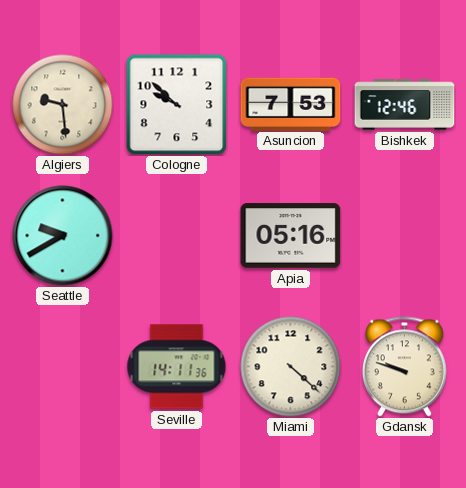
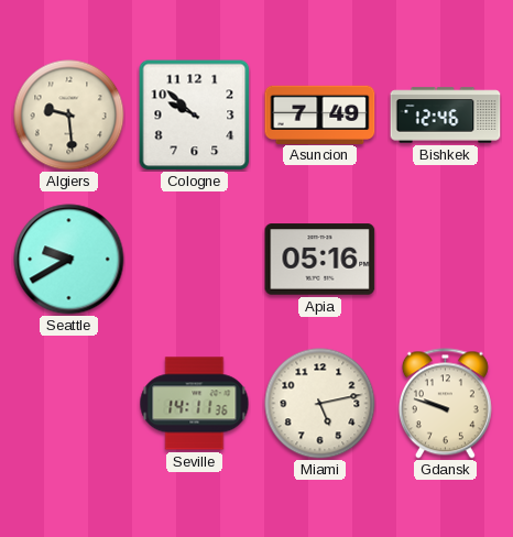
Asuncion: 7:53 -> 7:49 (320, 114)
Miami: 4:22 -> 5:13 (320, 404)
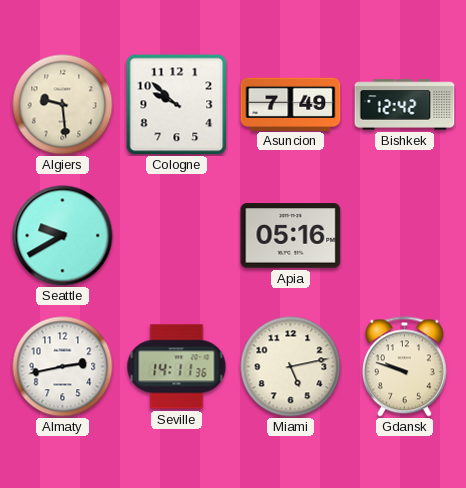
Bishkek: 12:46 -> 12:42 (405, 105)
Almaty: none -> 2:43 (63, 367)
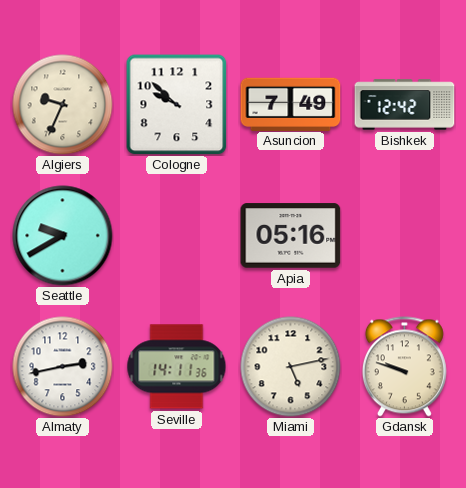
Algiers: 9:29 -> 9:34 (63, 105)
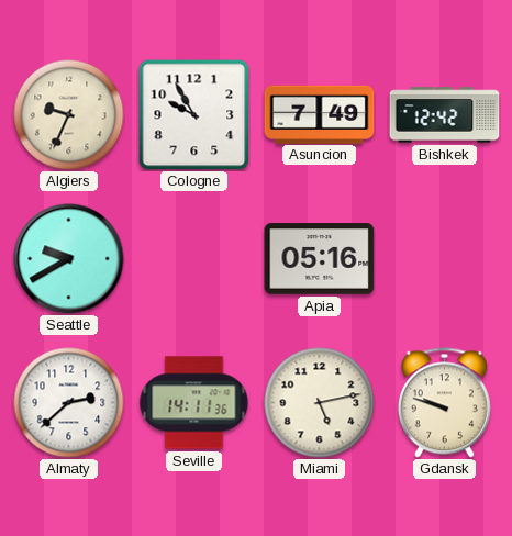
Cologne: 9:52 -> 9:55 (194, 115)
Almaty: 2:43 -> 2:38 (69, 403)
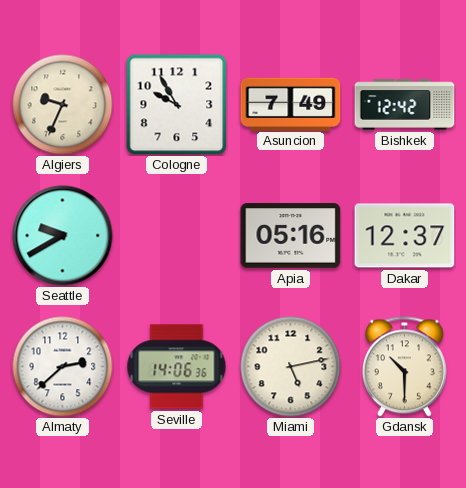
Dakar: none -> 12:37 (405, 236)
Seville: 14:11 -> 14:06 (177, 367)
Gdansk: 9:48 -> 10:30 (404, 367)
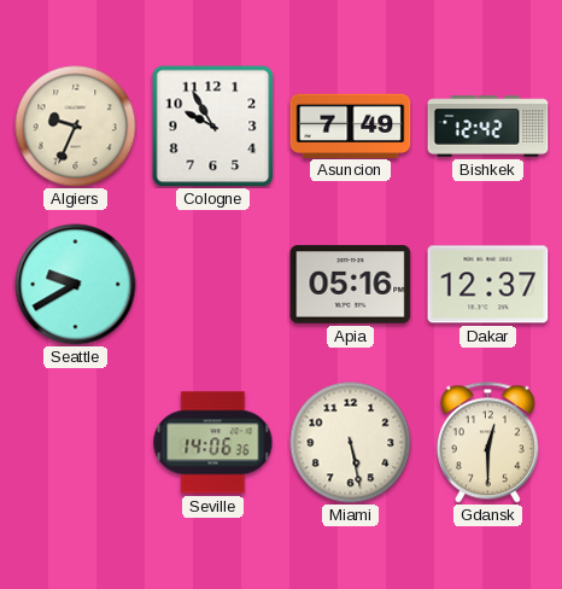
Almaty: 2:38 -> none (63, 367)
Miami: 5:13 -> 5:28 (351, 443)
Gdansk: 10:30 -> 12:30 (487, 443)
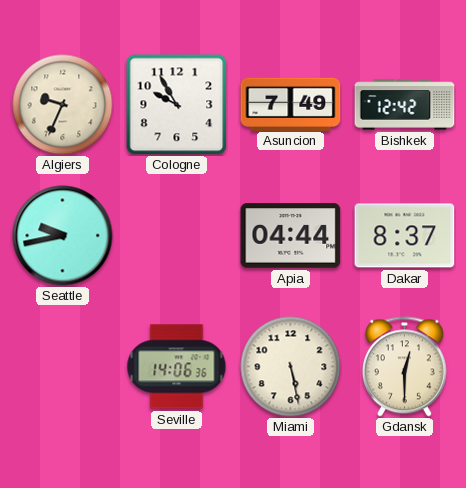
Seattle: 9:40 -> 9:43 (63, 236)
Apia: 05:16 -> 04:44 (291, 236)
Dakar: 12:37 -> 8:37 (405, 236)
